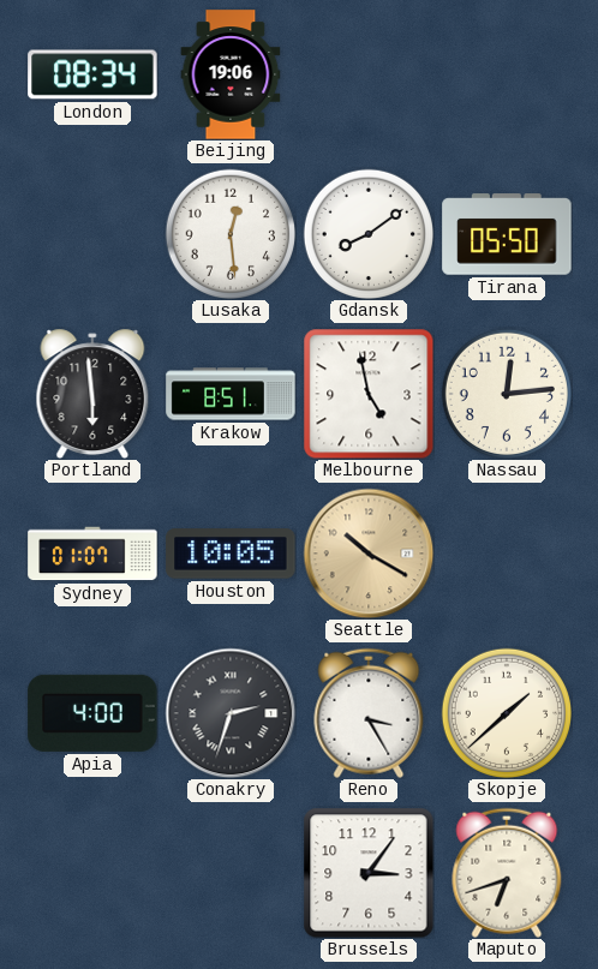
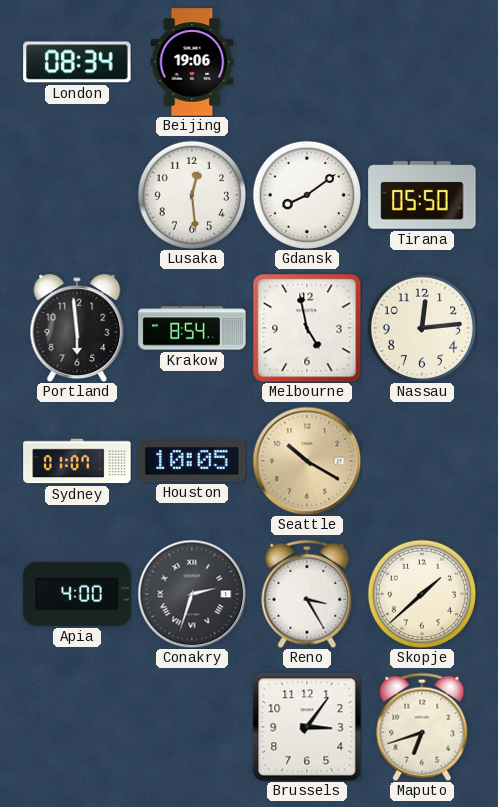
Krakow: 8:51 -> 8:54 (192, 328)
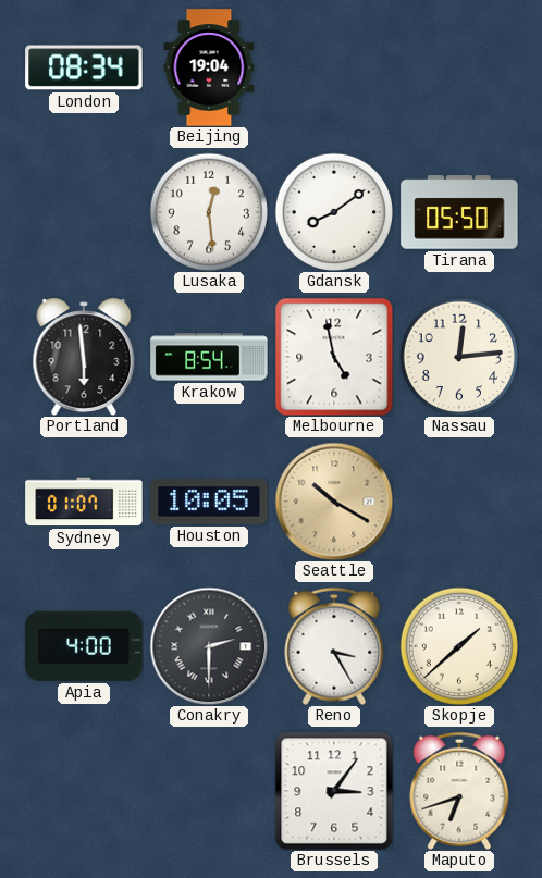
Beijing: 19:06 -> 19:04 (209, 67)
Conakry: 2:33 -> 2:30 (209, 646)
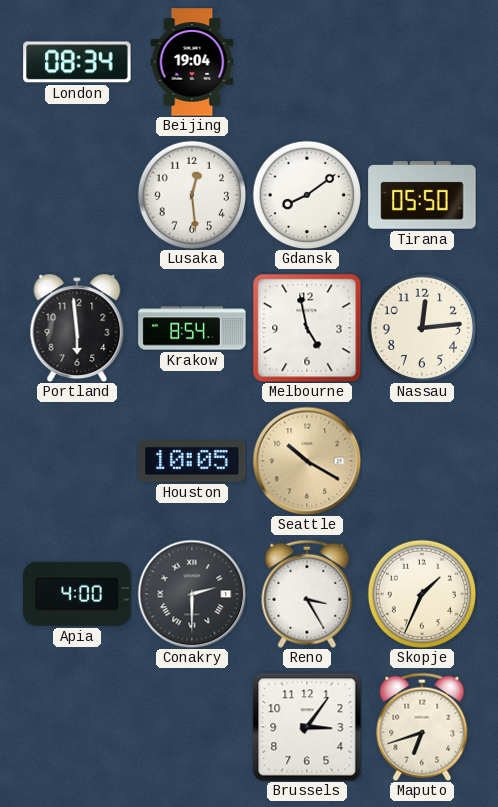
Sydney: 01:07 -> none (84, 502)
Skopje: 1:38 -> 1:34 (421, 593)
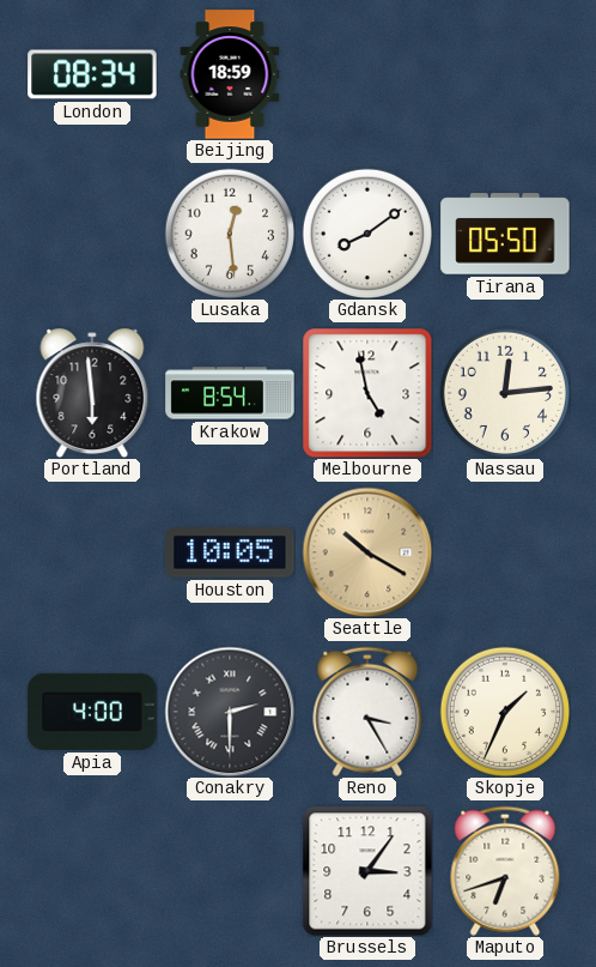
Beijing: 19:04 -> 18:59 (230, 74)
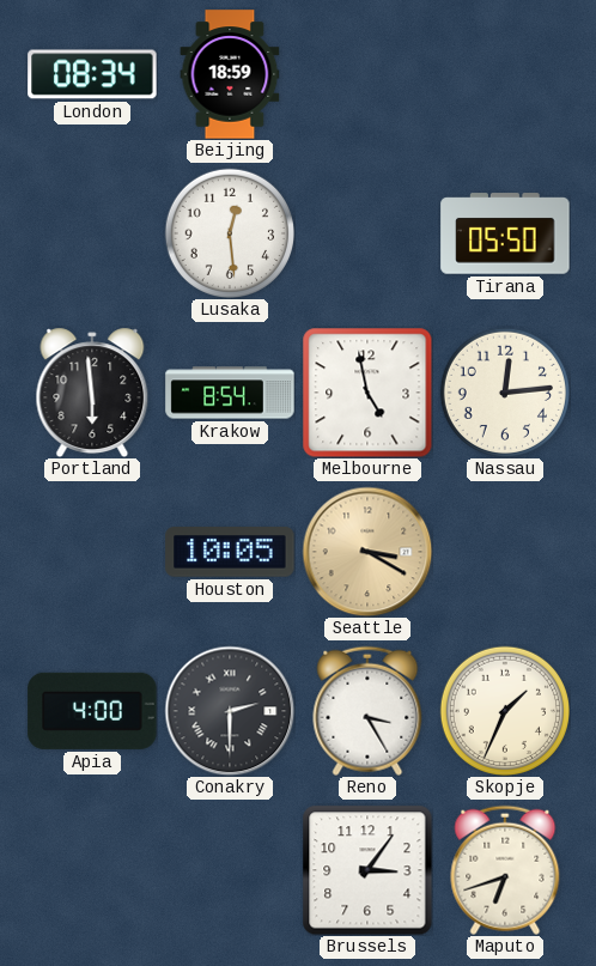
Gdansk: 8:09 -> none (366, 232)
Seattle: 10:20 -> 3:20 (367, 552)
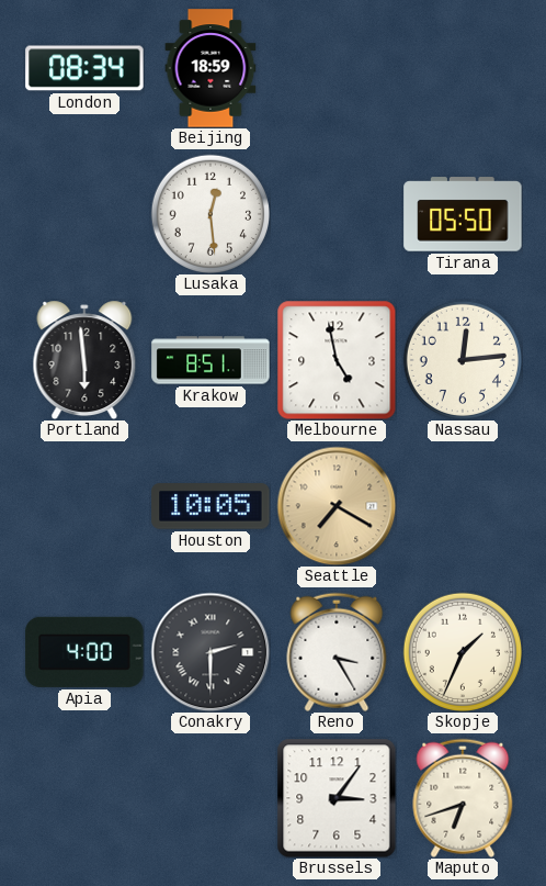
Krakow: 8:54 -> 8:51 (211, 360)
Seattle: 3:20 -> 7:20 (337, 506)
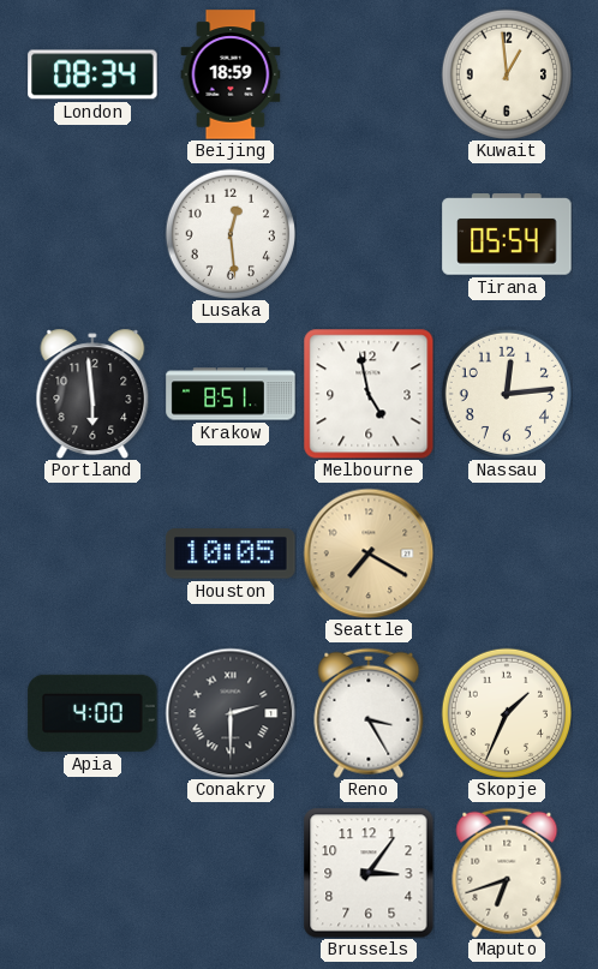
Kuwait: none -> 12:59 (506, 73)
Tirana: 05:50 -> 05:54 (507, 234)
